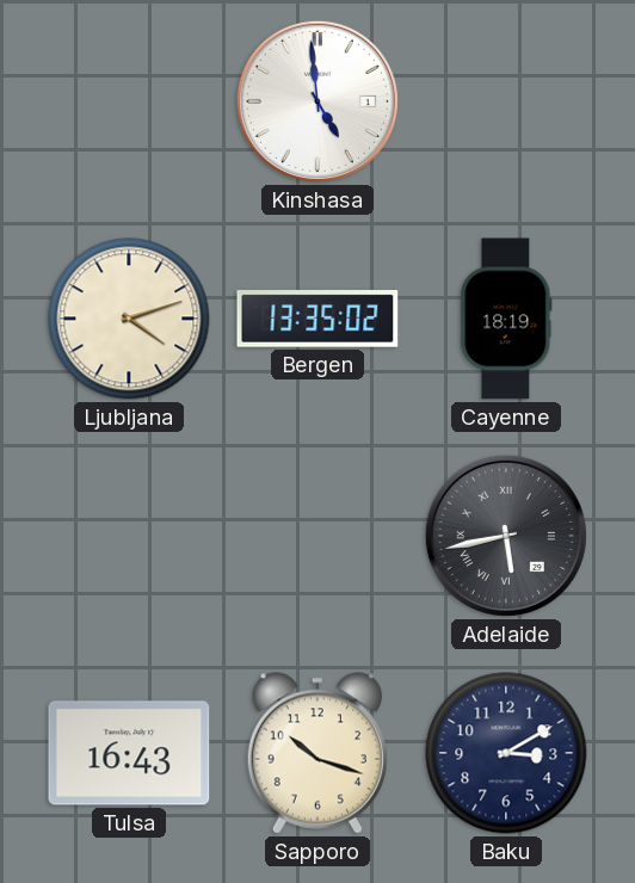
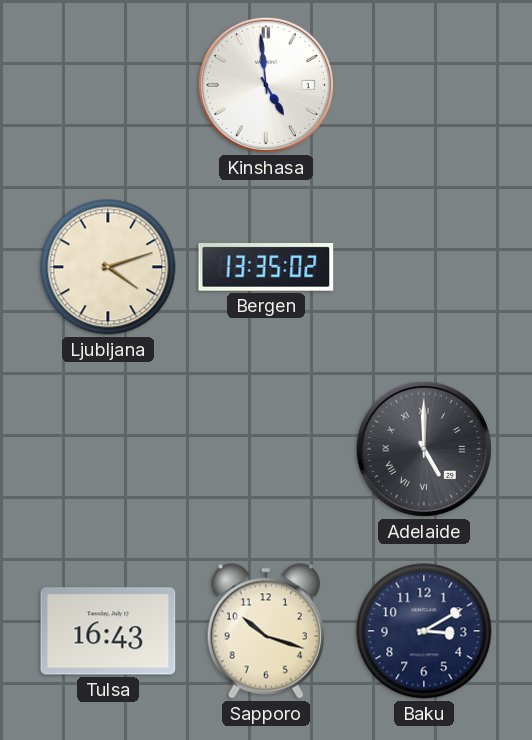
Cayenne: 18:19 -> none (506, 319)
Adelaide: 5:43 -> 5:00 (424, 449)
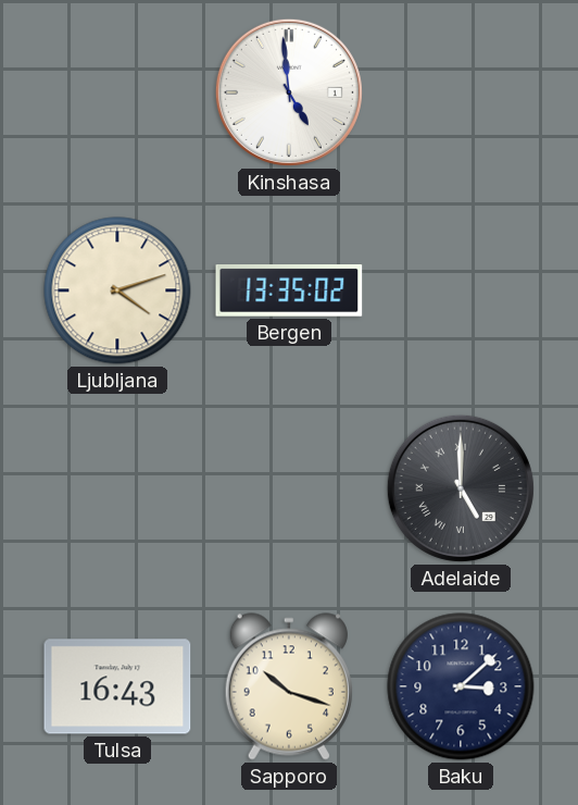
Baku: 3:10 -> 3:08 (461, 686)
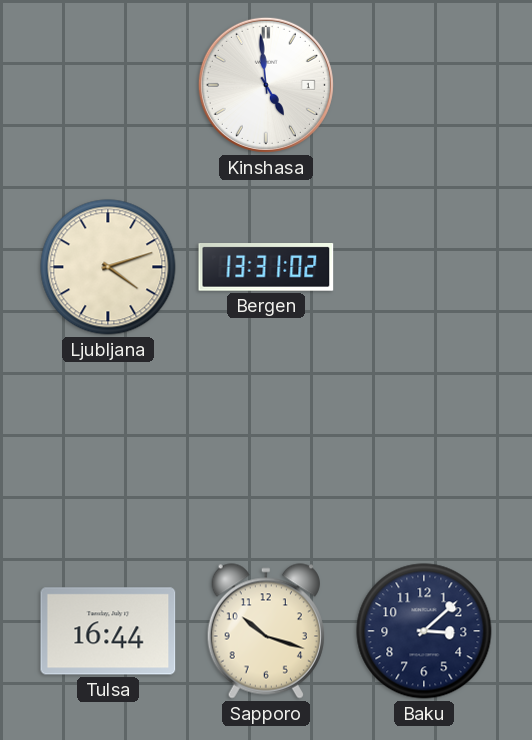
Bergen: 13:35 -> 13:31 (266, 268)
Adelaide: 5:00 -> none (461, 488)
Tulsa: 16:43 -> 16:44 (108, 631)
